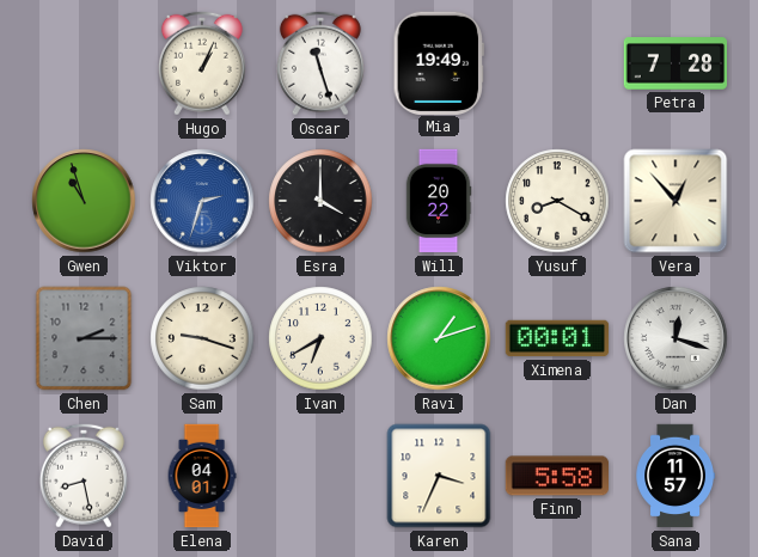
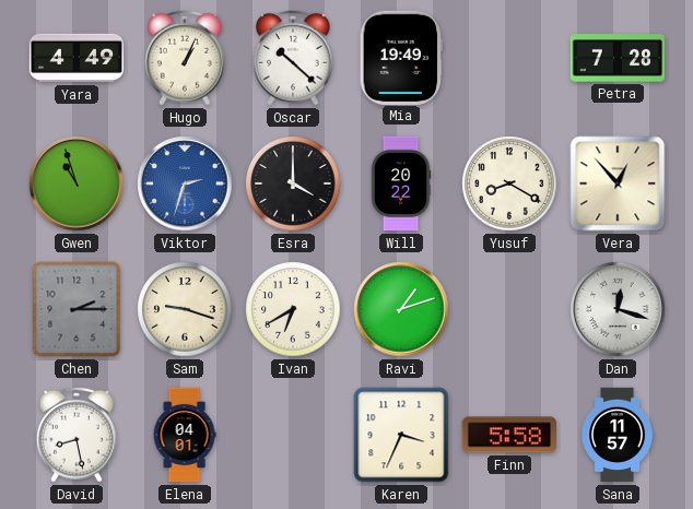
Yara: none -> 4:49 (77, 58)
Oscar: 11:27 -> 10:22 (293, 58)
Ximena: 00:01 -> none (557, 338)
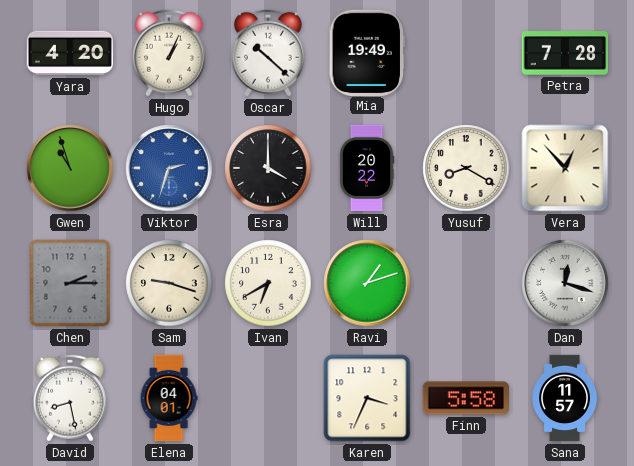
Yara: 4:49 -> 4:20 (70, 53)
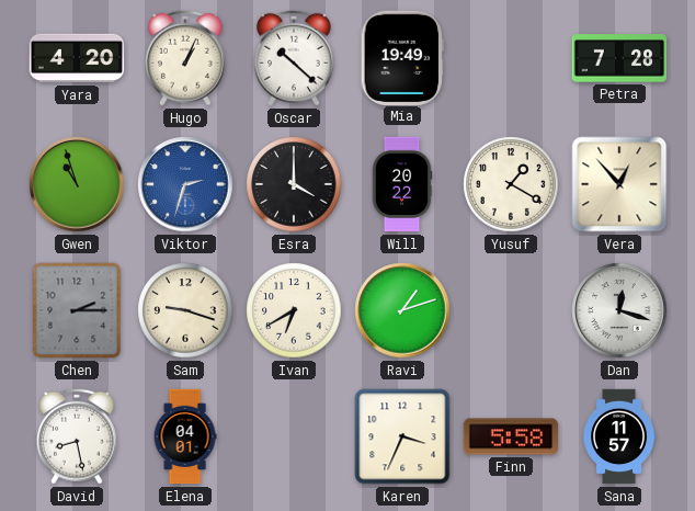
Yusuf: 8:20 -> 1:20 (511, 184)
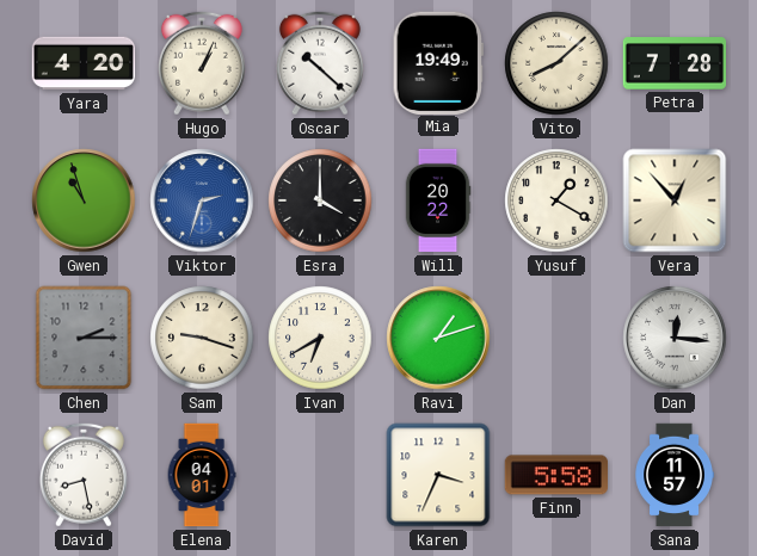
Vito: none -> 8:08 (556, 63)
Dan: 12:18 -> 12:16 (675, 338)
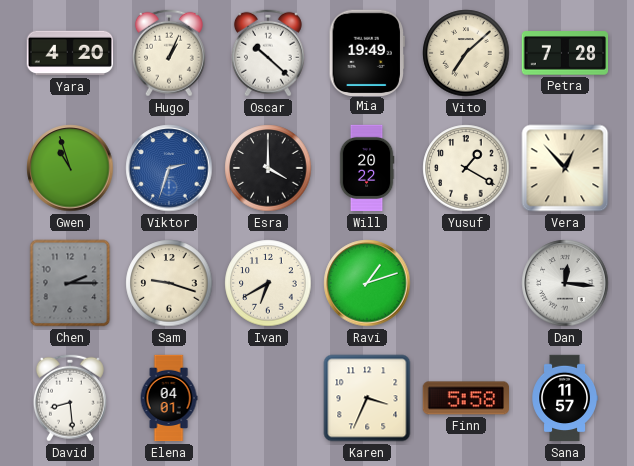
Vito: 8:08 -> 7:08 (466, 53)
David: 8:28 -> 8:29 (70, 398)
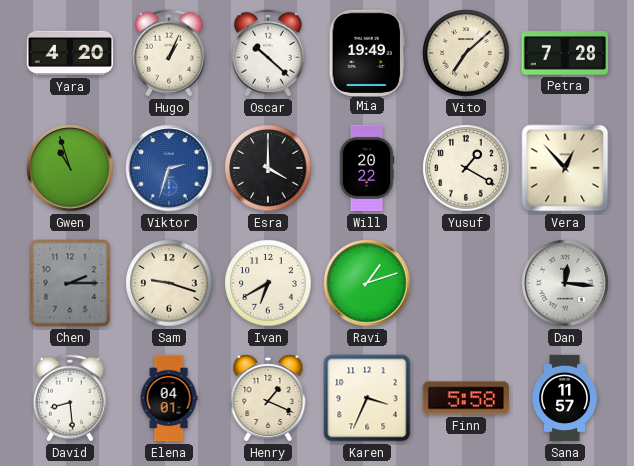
Henry: none -> 1:19 (268, 399)
